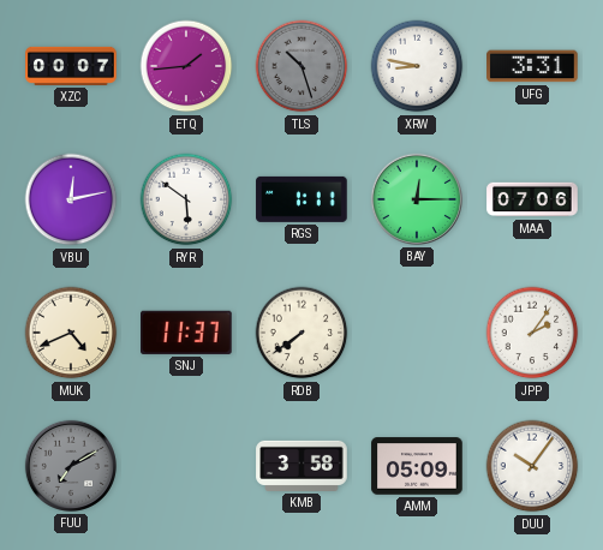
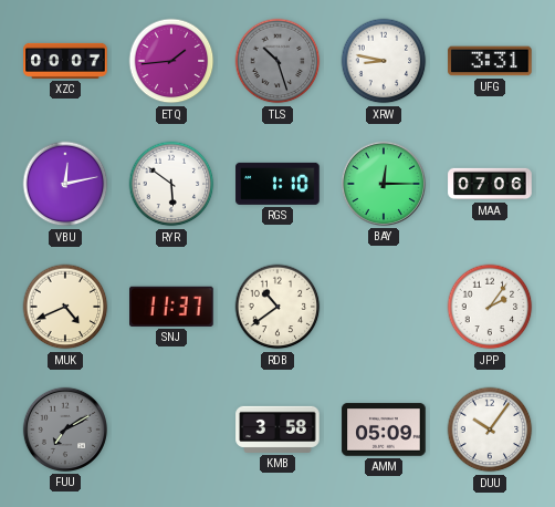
RGS: 1:11 -> 1:10 (277, 184)
RDB: 7:39 -> 10:39 (277, 307)
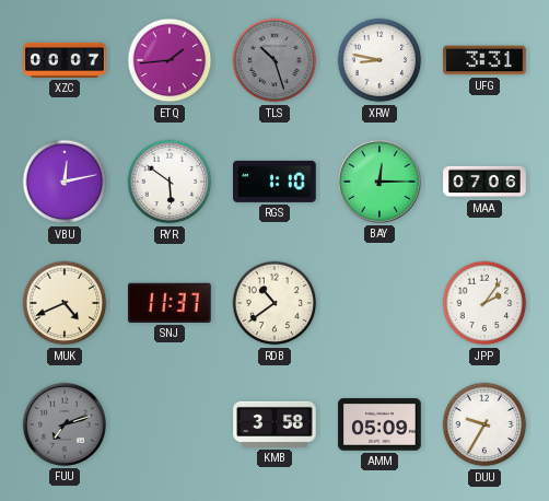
FUU: 7:10 -> 7:12 (63, 424)
DUU: 10:06 -> 9:35 (484, 424)
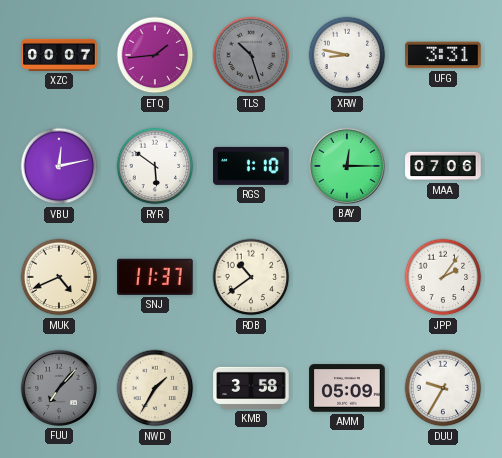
FUU: 7:12 -> 7:07 (58, 388)
NWD: none -> 1:35 (155, 388)
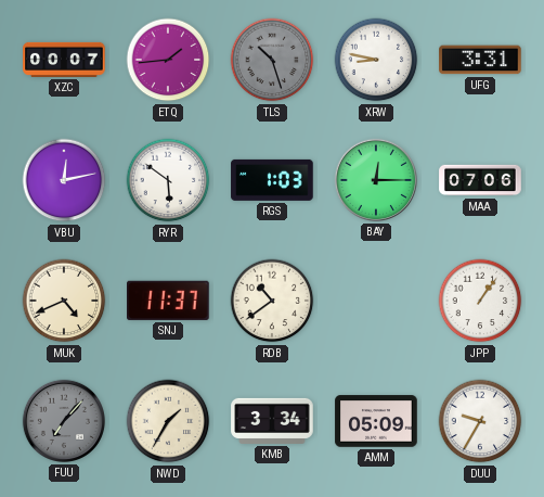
RGS: 1:10 -> 1:03 (272, 180)
JPP: 2:06 -> 1:06 (480, 301)
KMB: 3:58 -> 3:34 (272, 421)
